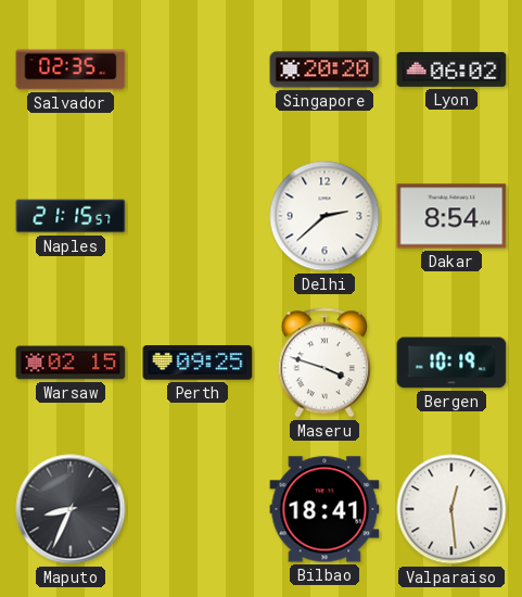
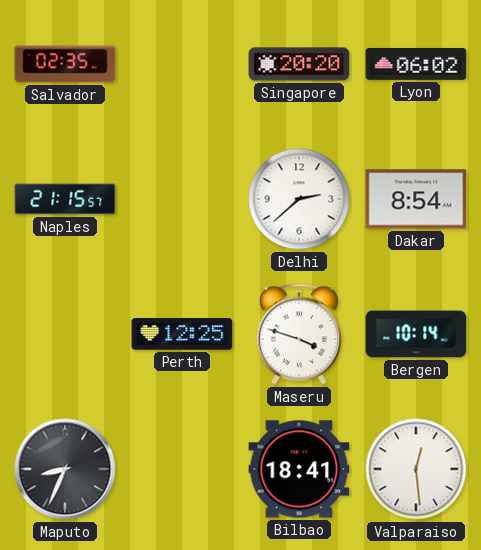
Warsaw: 02:15 -> none (71, 363)
Perth: 09:25 -> 12:25 (182, 334)
Bergen: 10:19 -> 10:14 (416, 334)
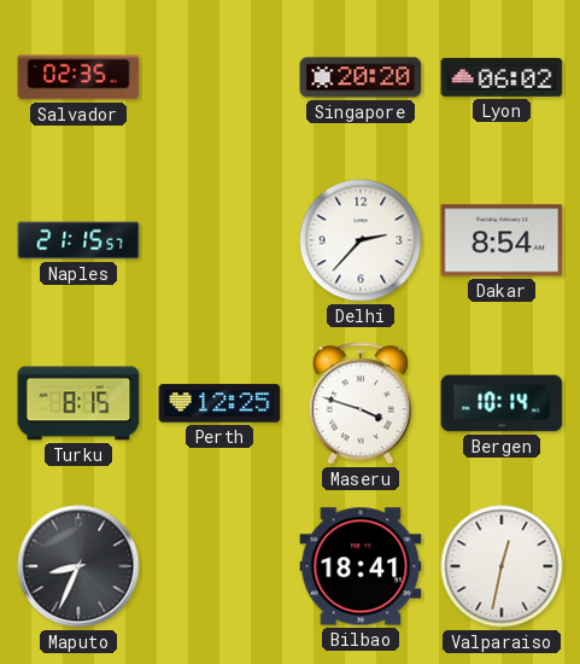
Delhi: 2:38 -> 2:37 (361, 240)
Turku: none -> 8:15 (78, 403)
Valparaiso: 12:29 -> 12:32 (502, 566)
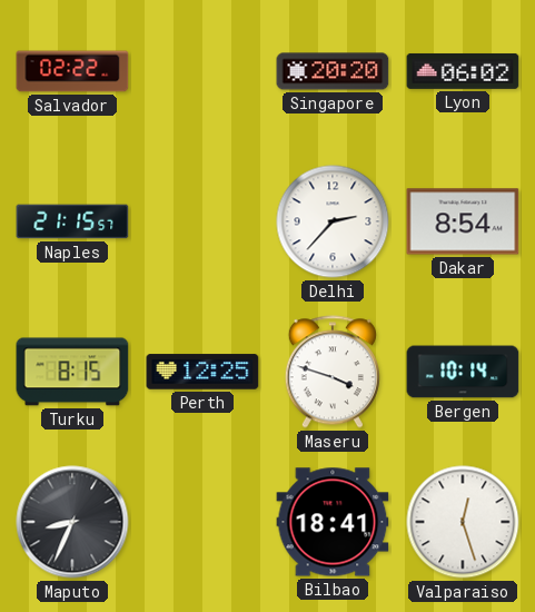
Salvador: 02:35 -> 02:22 (72, 71)
Valparaiso: 12:32 -> 12:27 (463, 522)
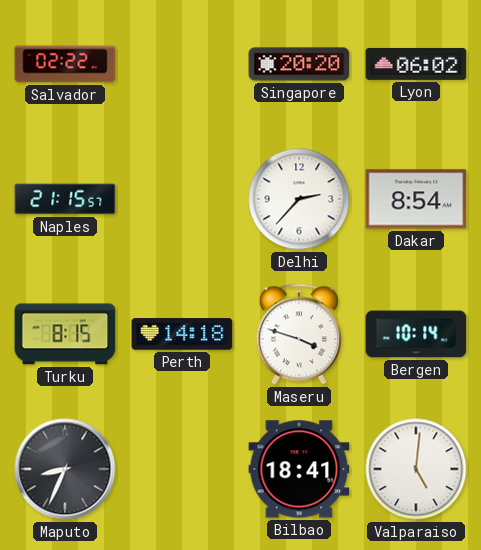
Perth: 12:25 -> 14:18 (182, 334)
Valparaiso: 12:27 -> 5:01 (416, 469)
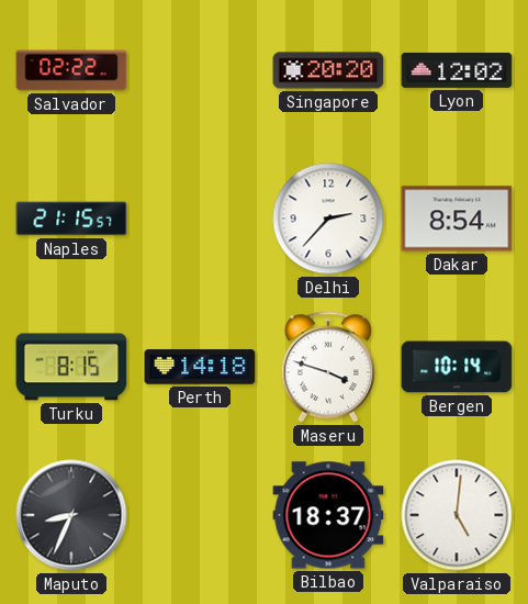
Lyon: 06:02 -> 12:02 (457, 70)
Bilbao: 18:41 -> 18:37 (328, 515)
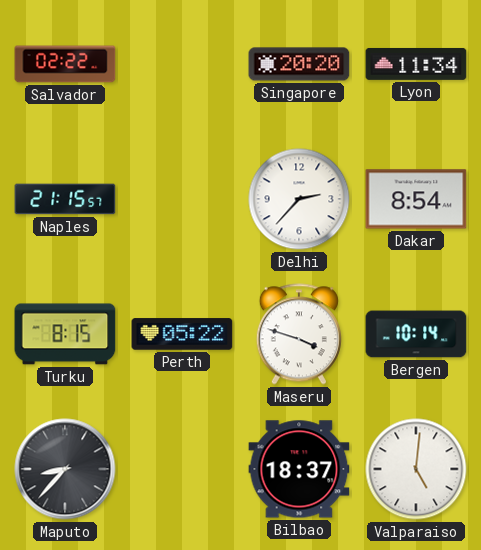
Lyon: 12:02 -> 11:34 (416, 64)
Perth: 14:18 -> 05:22 (182, 334)
Maputo: 8:34 -> 8:37 (65, 469)
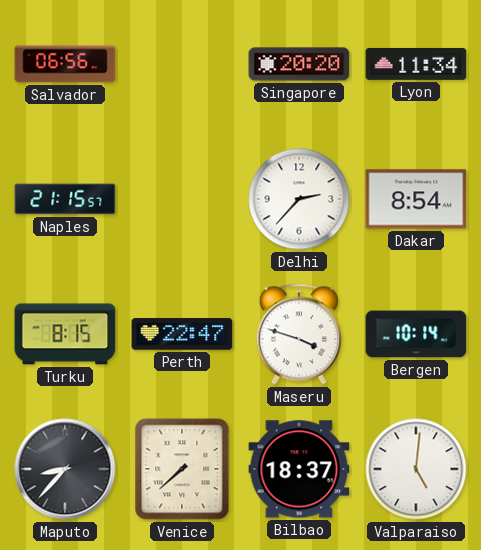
Salvador: 02:22 -> 06:56 (65, 64)
Perth: 05:22 -> 22:47 (182, 334)
Venice: none -> 7:38 (182, 469)
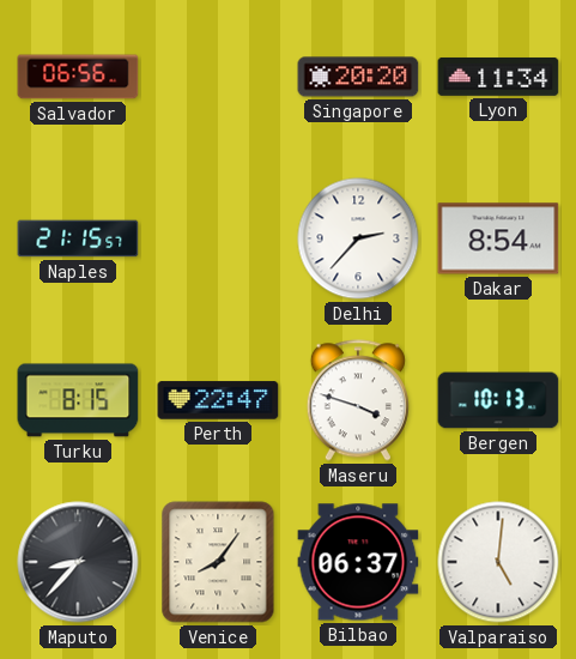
Bergen: 10:14 -> 10:13 (498, 400)
Venice: 7:38 -> 8:06 (218, 562)
Bilbao: 18:37 -> 06:37 (358, 562)
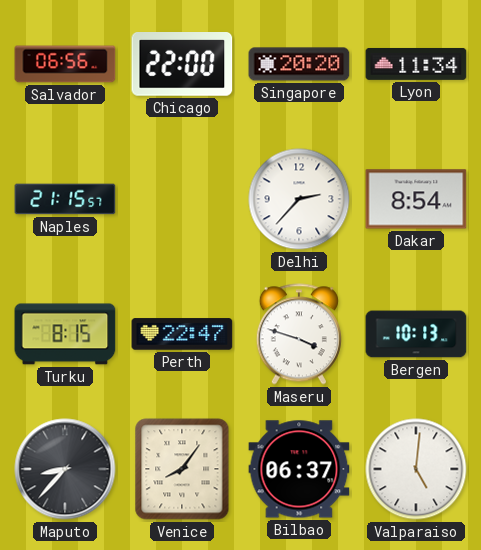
Chicago: none -> 22:00 (182, 65)
